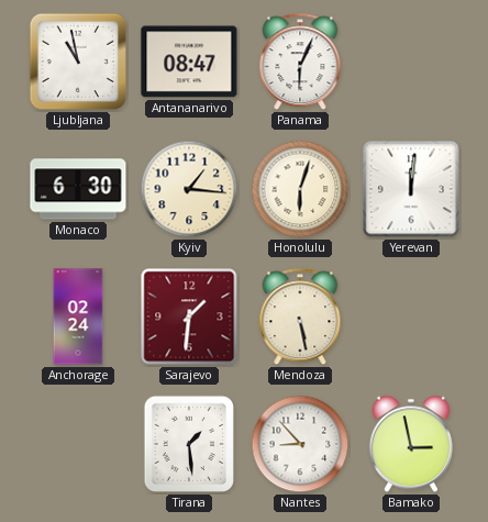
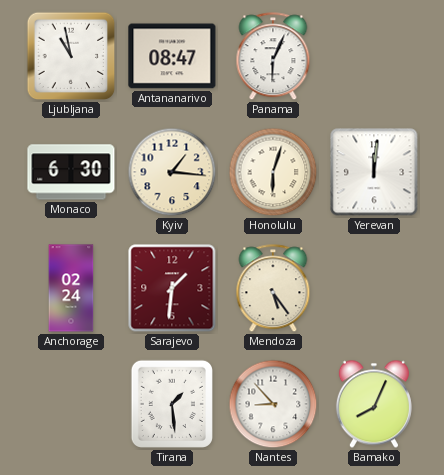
Mendoza: 5:28 -> 5:24 (273, 289)
Bamako: 2:58 -> 8:04 (374, 404)
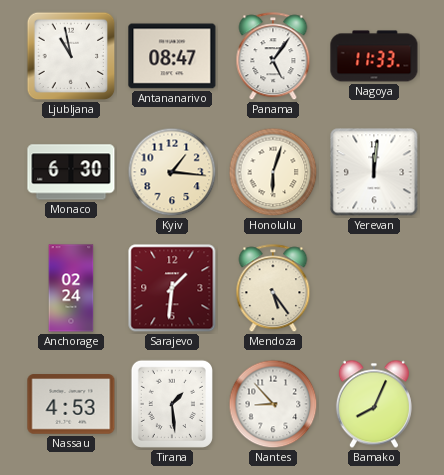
Panama: 6:04 -> 5:06 (273, 57)
Nagoya: none -> 11:33 (374, 56)
Nassau: none -> 4:53 (71, 404)
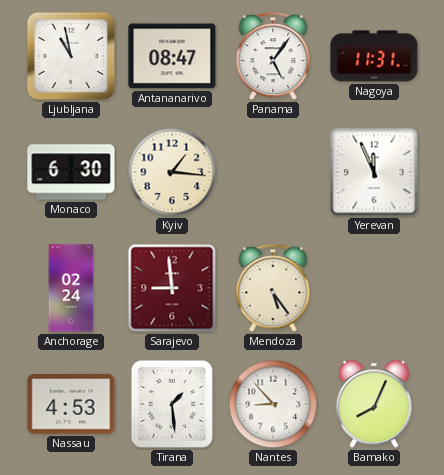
Nagoya: 11:33 -> 11:31 (374, 56)
Honolulu: 6:03 -> none (273, 172)
Yerevan: 12:01 -> 11:56 (374, 172)
Sarajevo: 1:31 -> 8:59 (172, 288)
